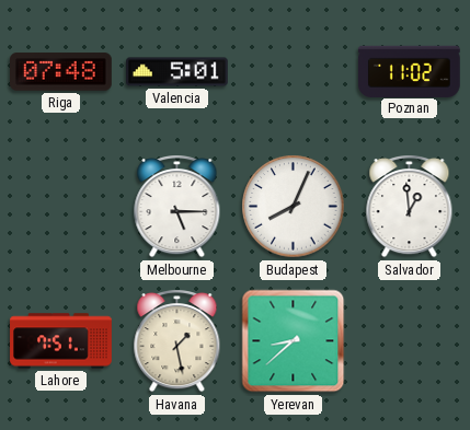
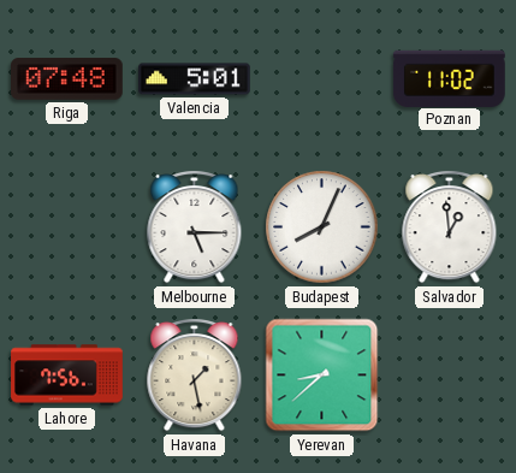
Lahore: 7:51 -> 7:56 (67, 376)
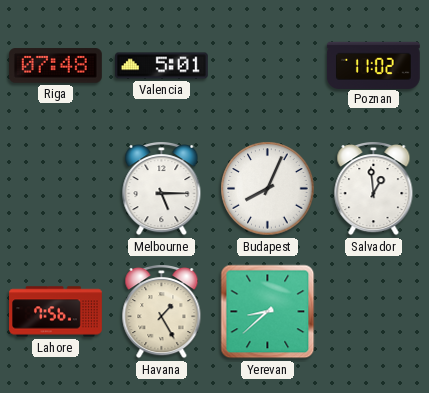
Havana: 1:28 -> 1:25 (162, 312)
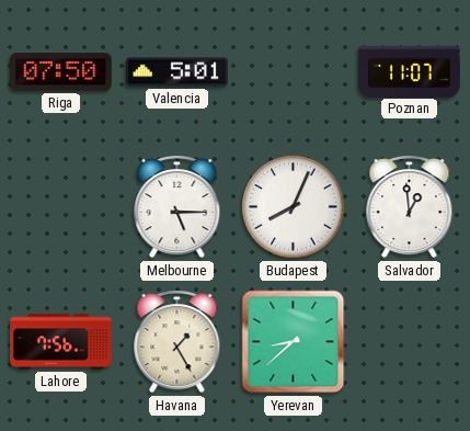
Riga: 07:48 -> 07:50 (61, 72)
Poznan: 11:02 -> 11:07 (410, 71)
